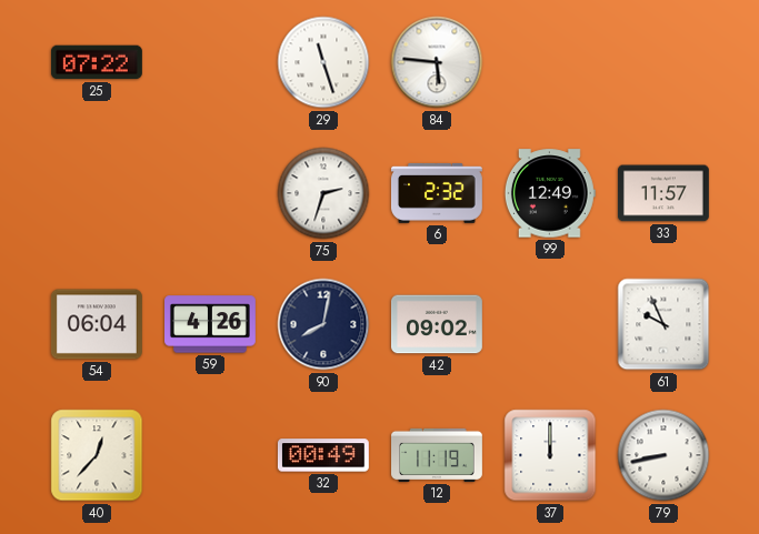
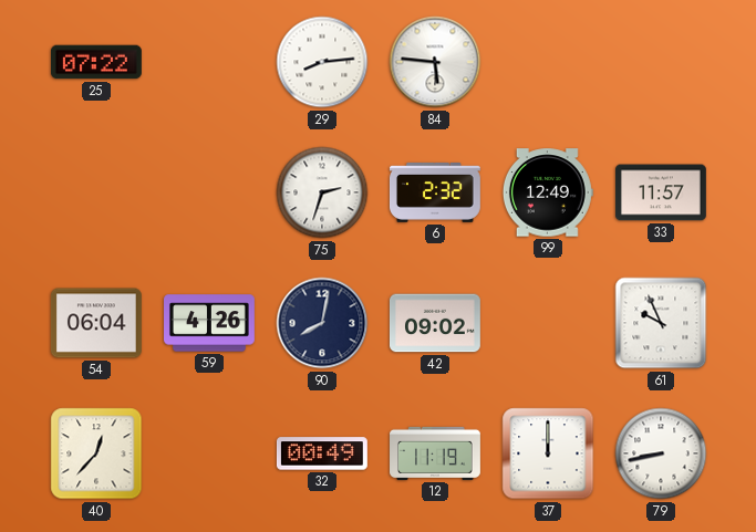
29: 11:27 -> 8:14 (322, 62)
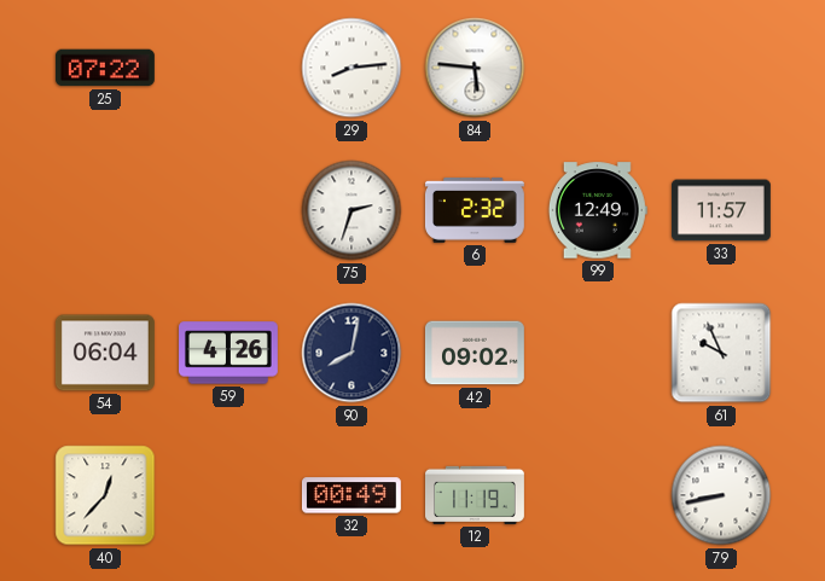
37: 12:00 -> none (548, 453)
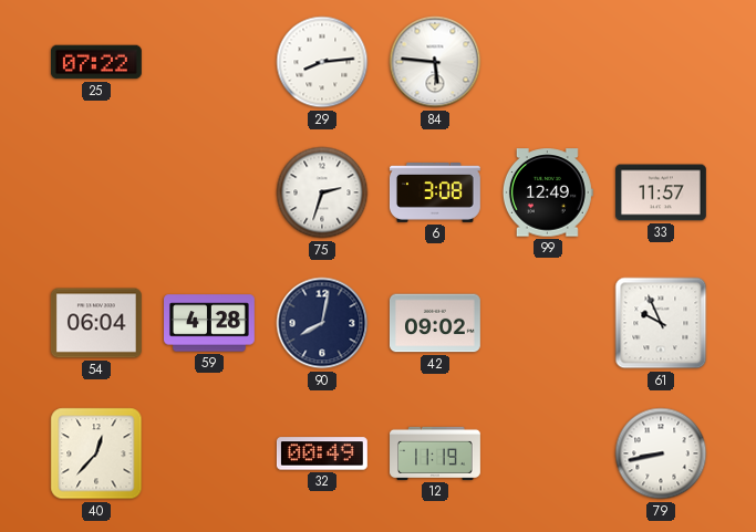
6: 2:32 -> 3:08 (435, 192)
59: 4:26 -> 4:28 (210, 323)
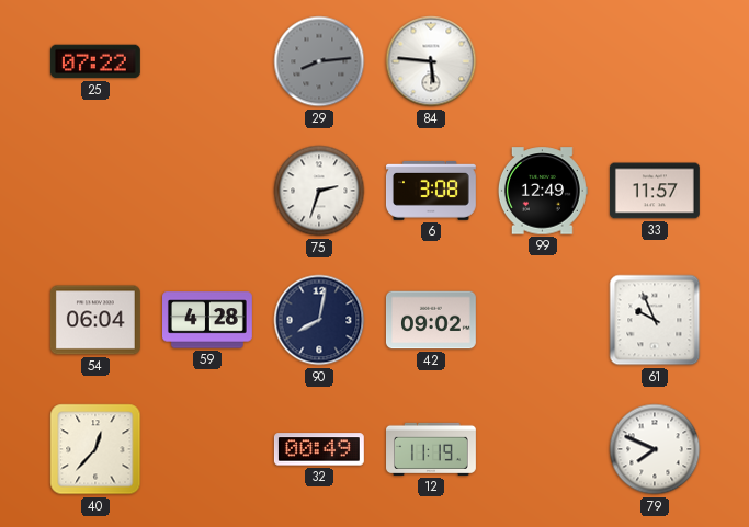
29 dial: white -> grey (319, 61)
79: 8:43 -> 7:49 (655, 449)
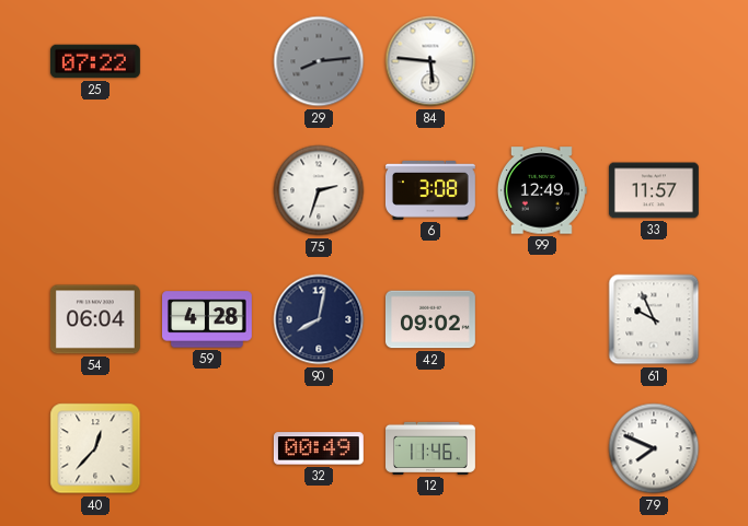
12: 11:19 -> 11:46 (431, 448)
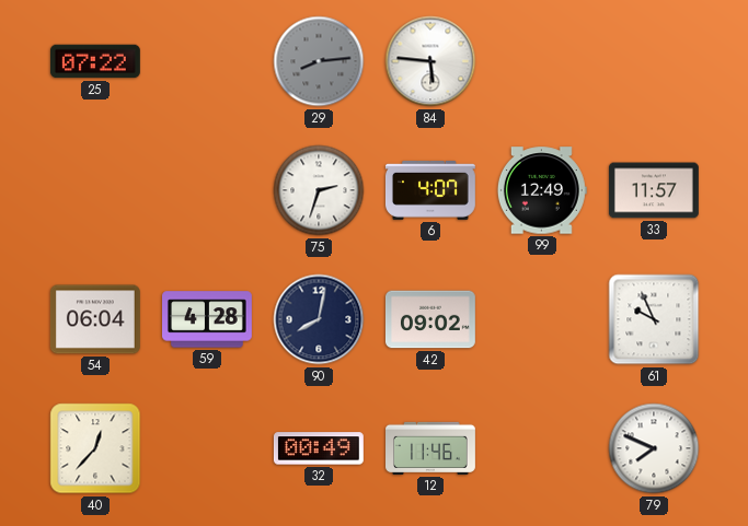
6: 3:08 -> 4:07 (430, 190)
